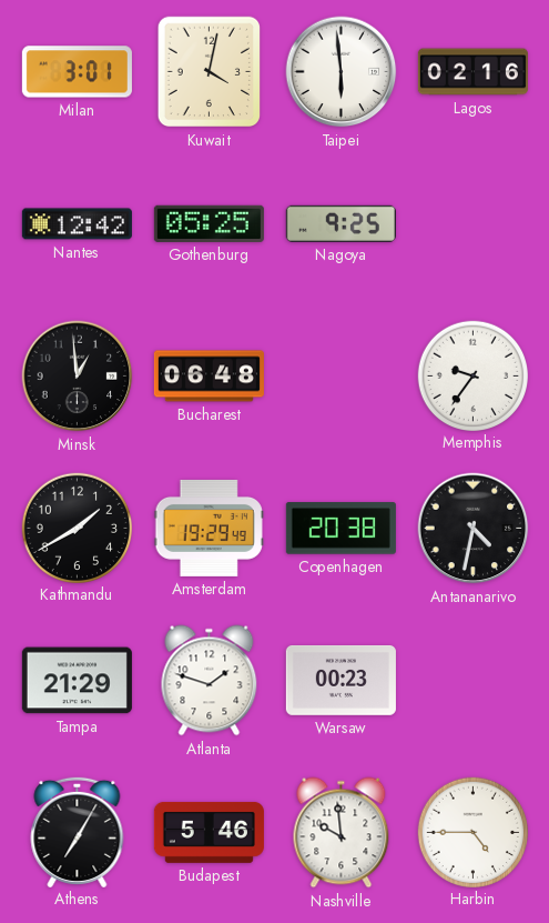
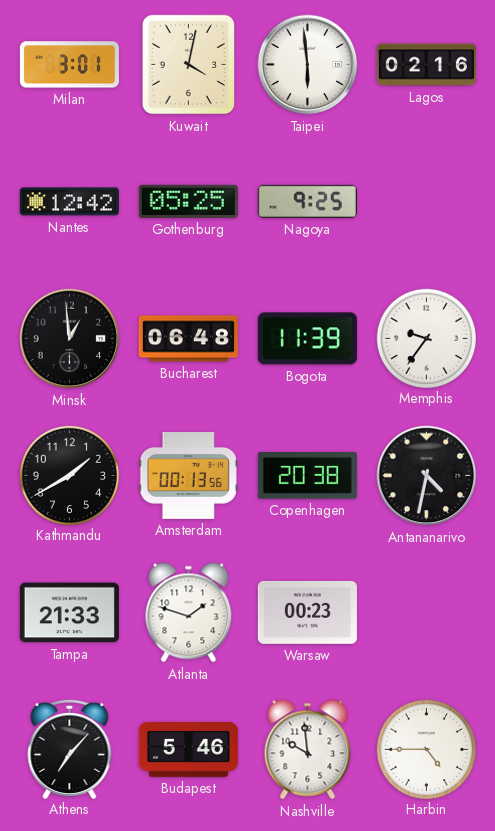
Bogota: none -> 11:39 (307, 339)
Amsterdam: 19:29 -> 00:13 (188, 475)
Tampa: 21:29 -> 21:33 (69, 613)
Athens: 7:05 -> 7:07 (70, 748)
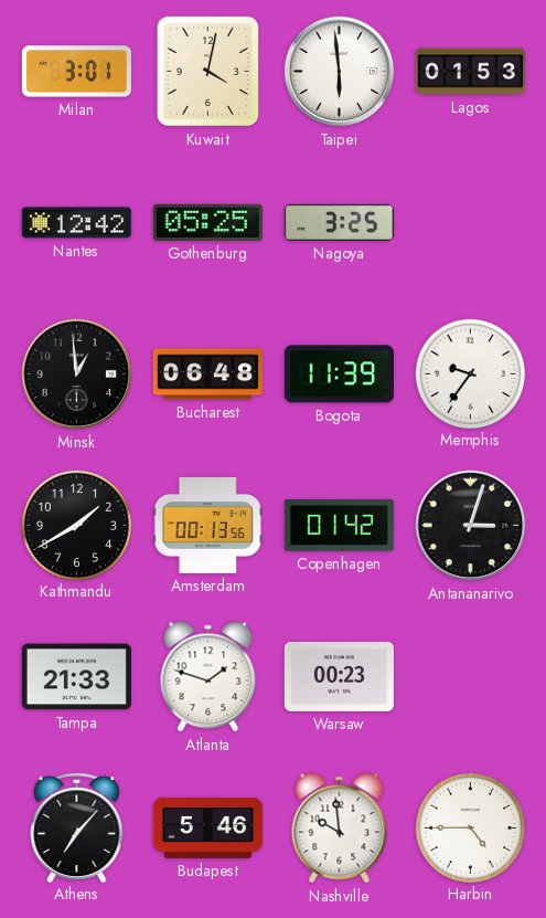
Lagos: 02:16 -> 01:53 (470, 72)
Nagoya: 9:25 -> 3:25 (339, 222)
Copenhagen: 20:38 -> 01:42 (339, 526)
Antananarivo: 4:32 -> 3:03 (471, 526)
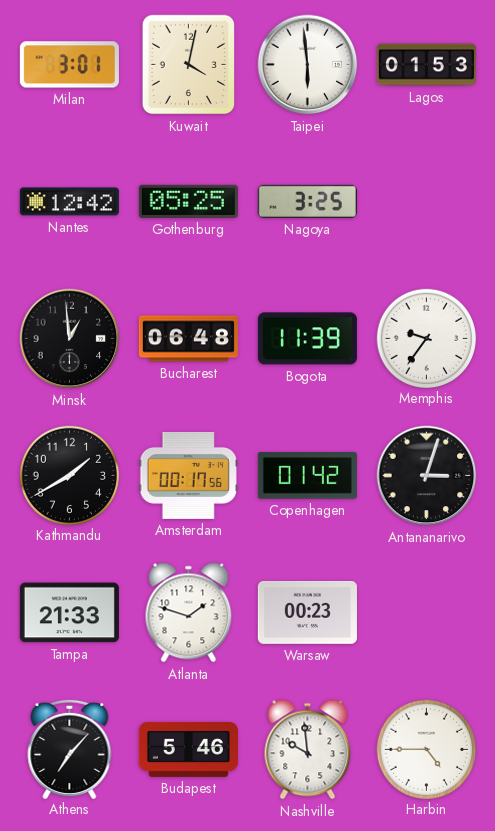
Amsterdam: 00:13 -> 00:17 (188, 475)
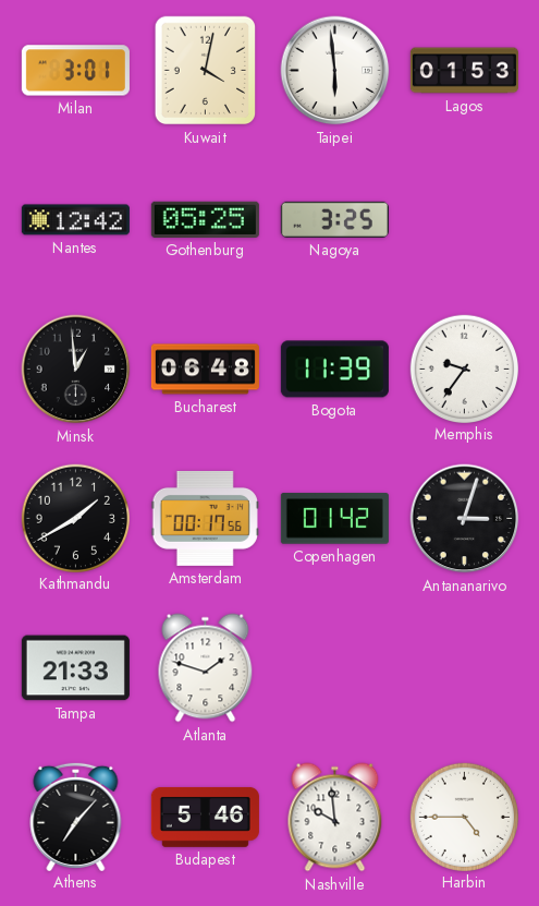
Warsaw: 00:23 -> none (307, 612)
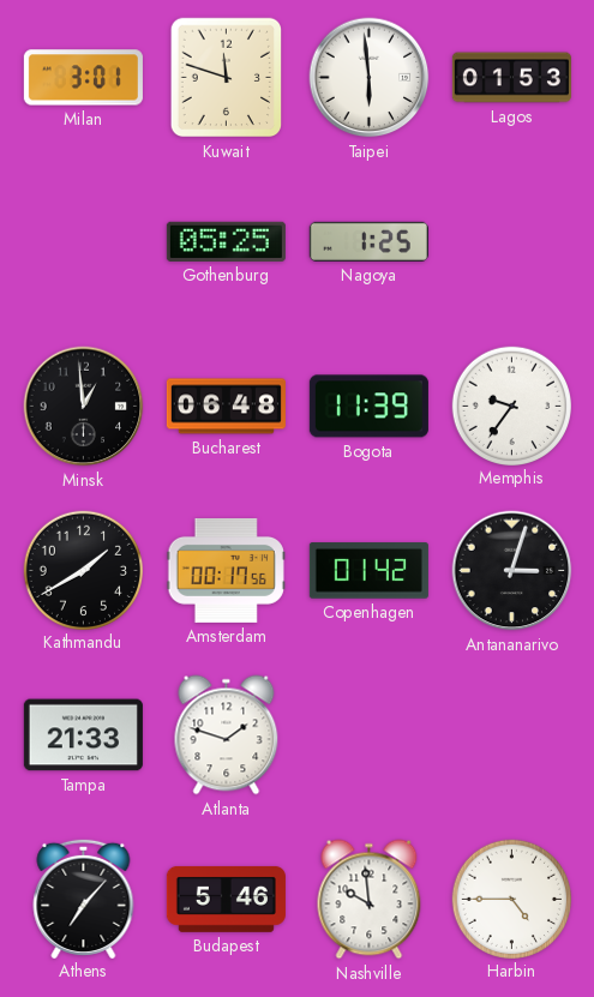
Kuwait: 4:02 -> 11:48 (227, 78)
Nantes: 12:42 -> none (75, 220)
Nagoya: 3:25 -> 1:25 (368, 241)
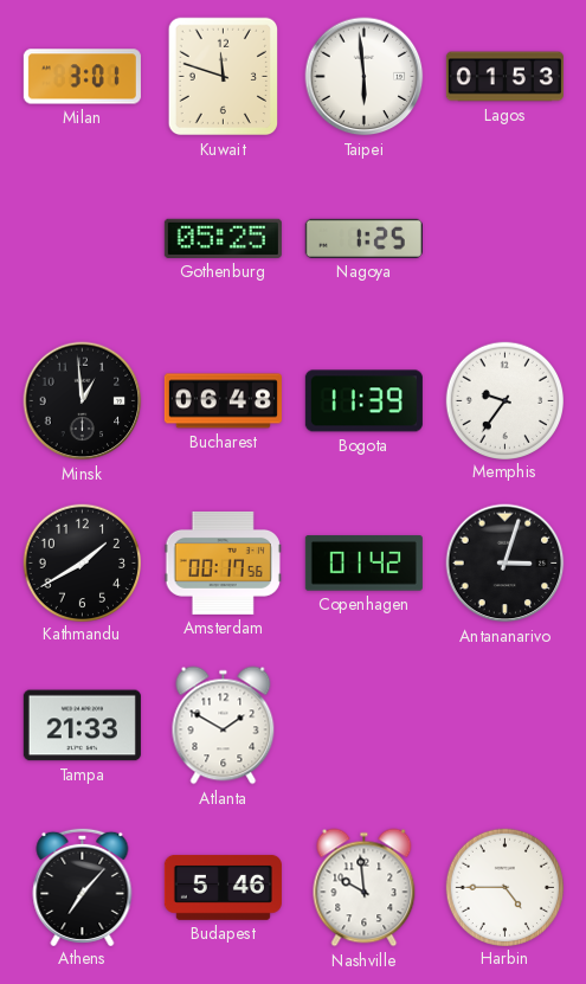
Atlanta: 1:48 -> 1:50 (224, 726)
